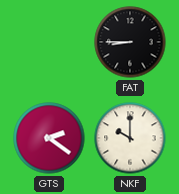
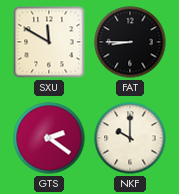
SXU: none -> 11:50 (49, 42)
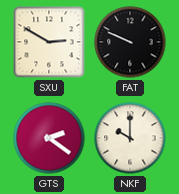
SXU: 11:50 -> 2:50 (49, 42)
FAT: 8:45 -> 9:49 (130, 42)
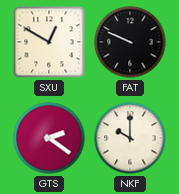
SXU: 2:50 -> 12:50 (49, 42)
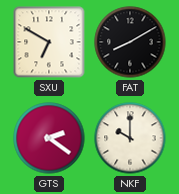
SXU: 12:50 -> 6:50 (49, 42)
FAT: 9:49 -> 8:10 (130, 42)
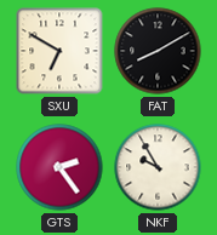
GTS: 2:21 -> 2:24 (59, 167)
NKF: 10:00 -> 9:55 (158, 167)
